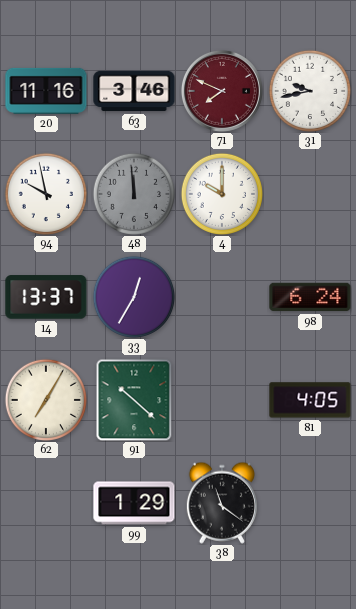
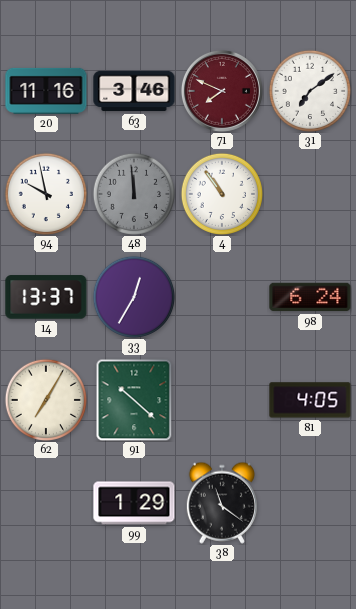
31: 9:43 -> 7:09 (309, 90)
4: 10:00 -> 10:54 (221, 193)
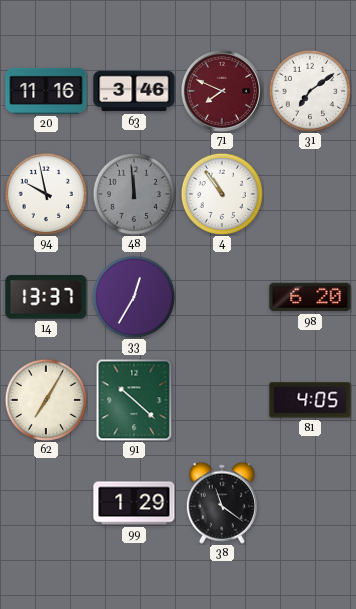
98: 6:24 -> 6:20 (310, 297)
